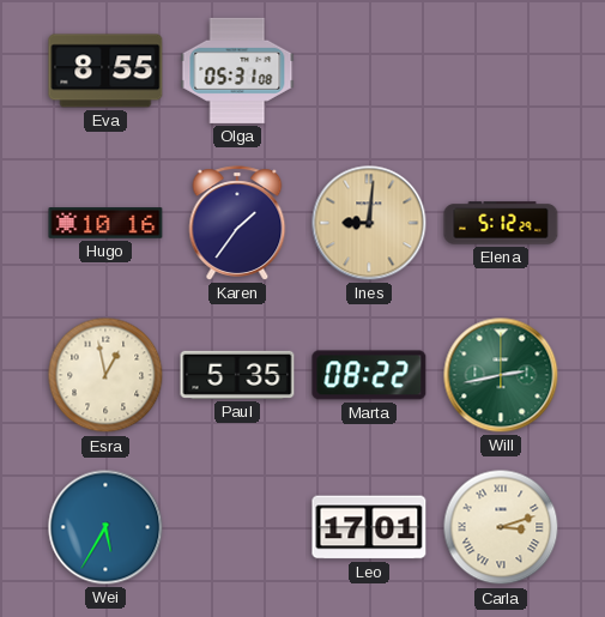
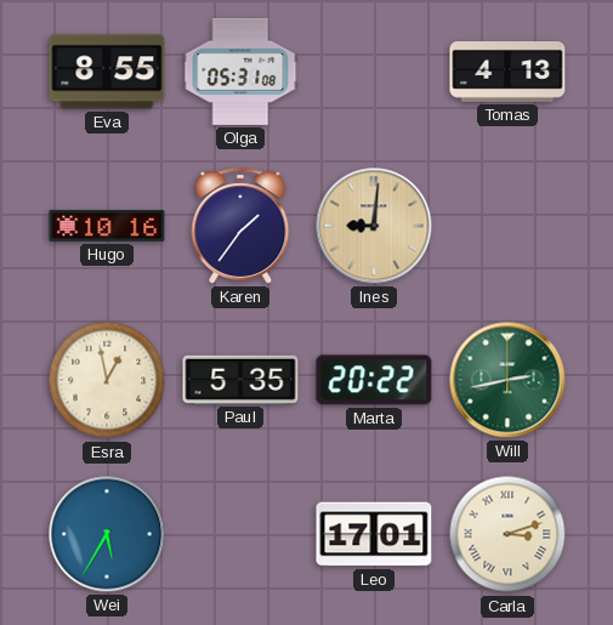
Tomas: none -> 4:13 (507, 73)
Elena: 5:12 -> none (501, 223)
Marta: 08:22 -> 20:22 (374, 380)
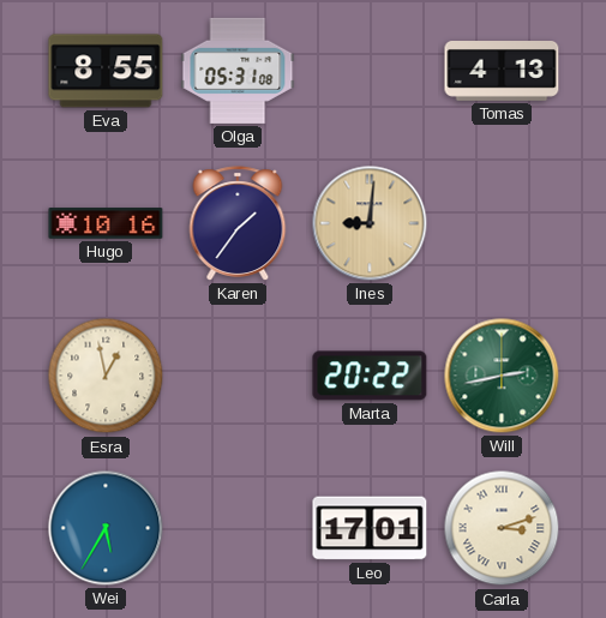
Paul: 5:35 -> none (240, 380)
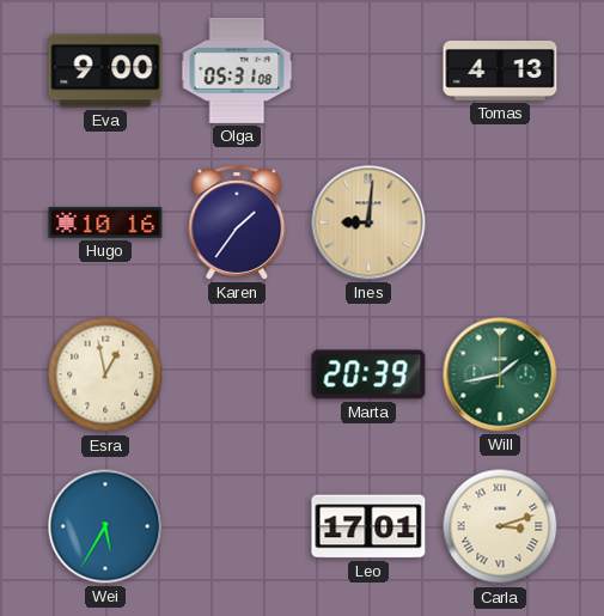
Eva: 8:55 -> 9:00 (105, 71)
Marta: 20:22 -> 20:39 (368, 374)
Will: 2:43 -> 1:43 (500, 374)
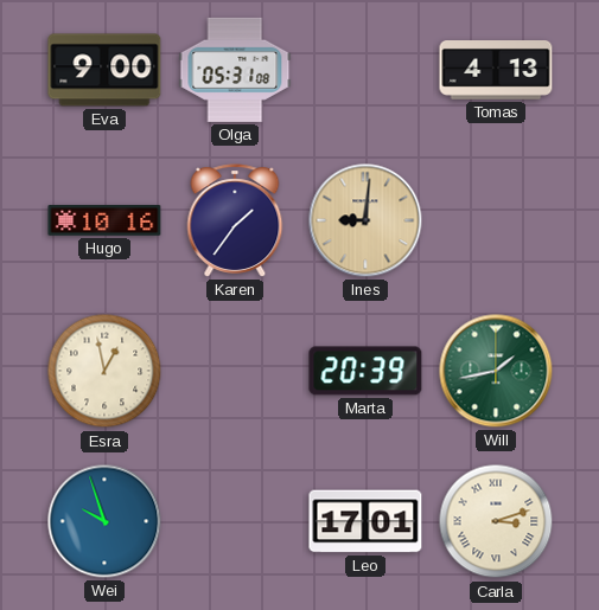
Wei: 5:35 -> 9:57 (104, 521)
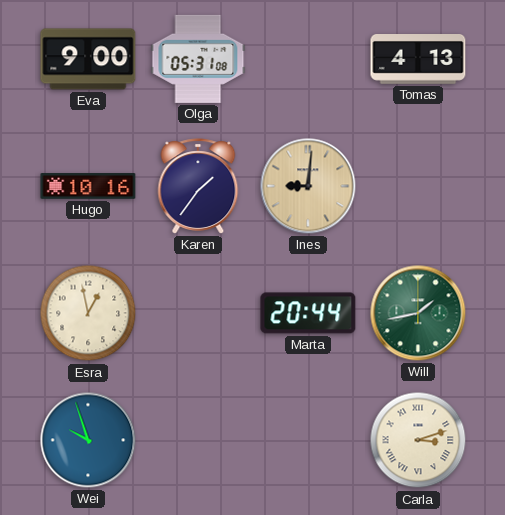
Marta: 20:39 -> 20:44 (308, 313)
Leo: 17:01 -> none (365, 521)
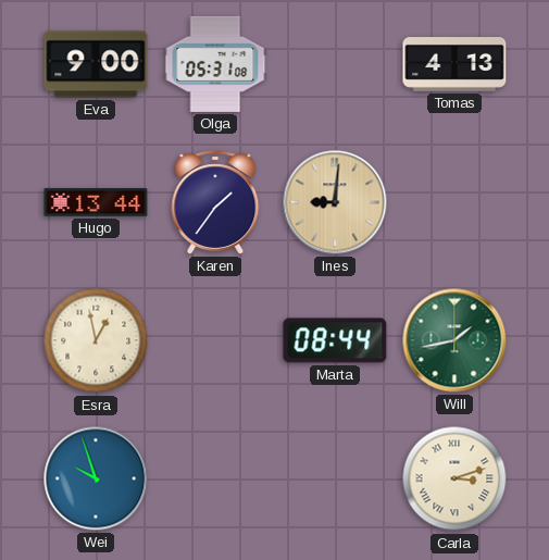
Hugo: 10:16 -> 13:44 (96, 202)
Marta: 20:44 -> 08:44 (335, 340)
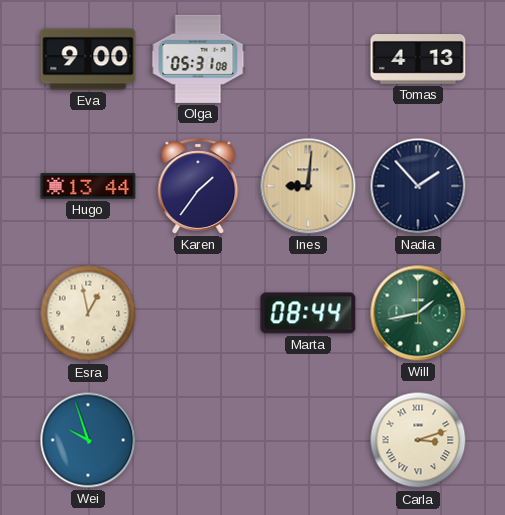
Nadia: none -> 1:53 (418, 186)
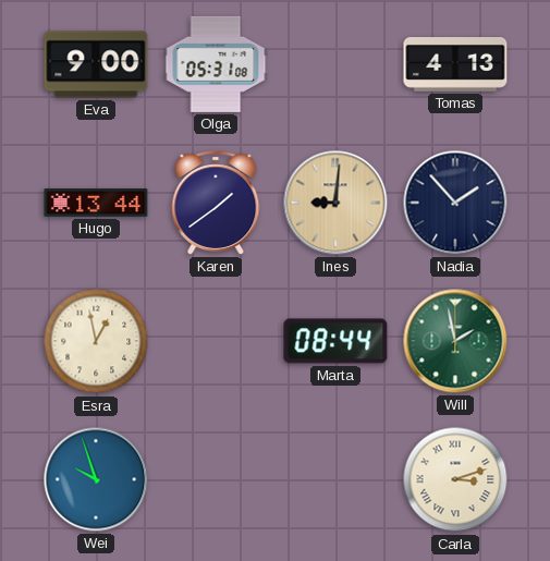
Karen: 1:36 -> 1:39 (216, 203)
Will: 1:43 -> 1:58 (455, 341)
